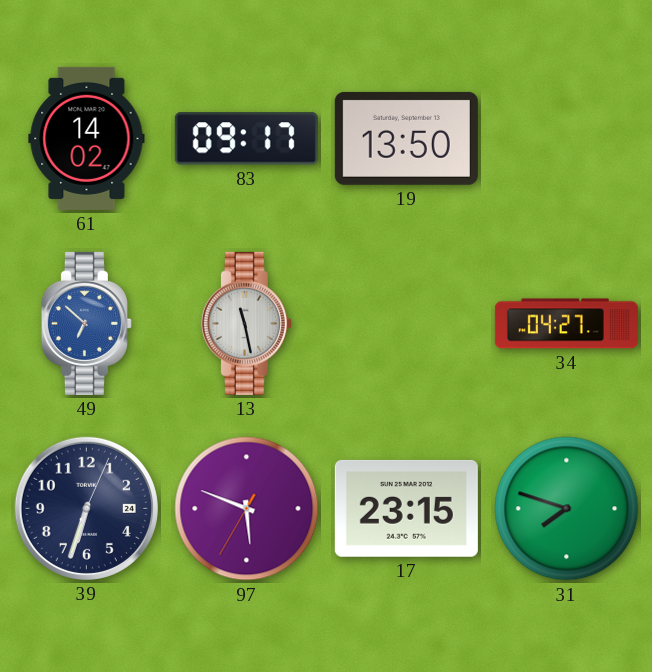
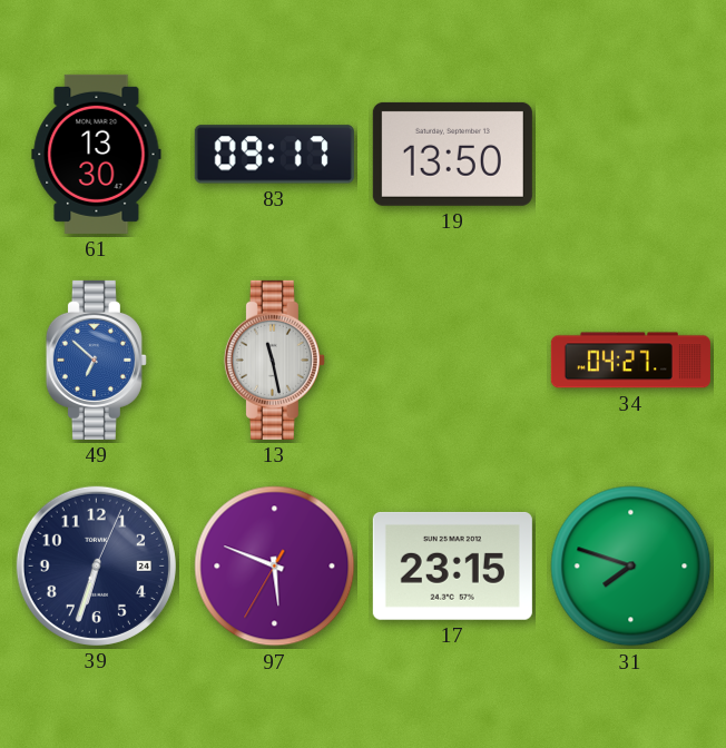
61: 14:02 -> 13:30 (97, 154)
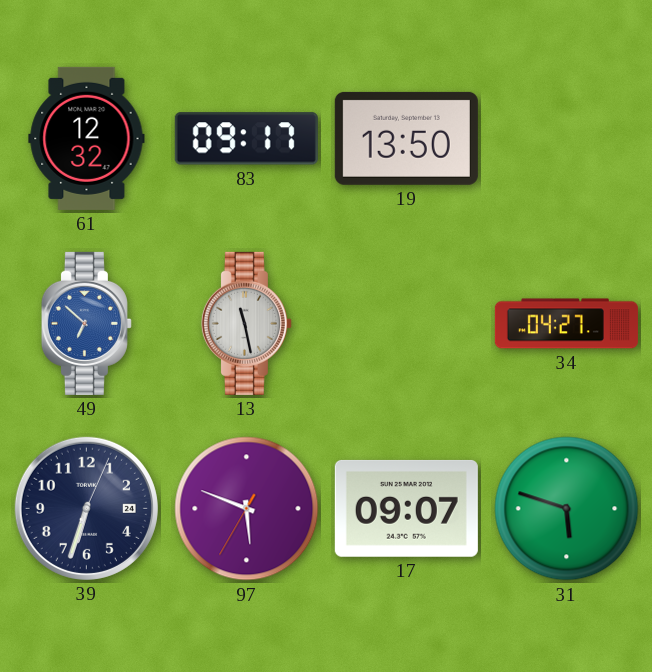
61: 13:30 -> 12:32 (87, 138)
17: 23:15 -> 09:07 (406, 508)
31: 7:48 -> 5:48 (567, 509)
